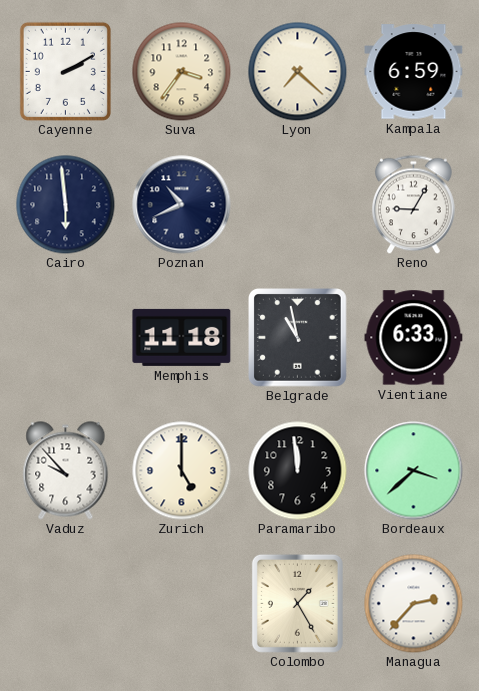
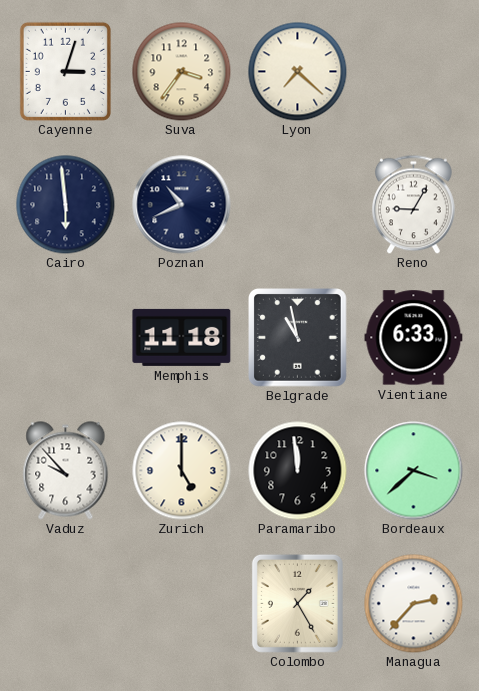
Cayenne: 2:10 -> 3:03 (65, 71)
Kampala: 6:59 -> none (414, 72)
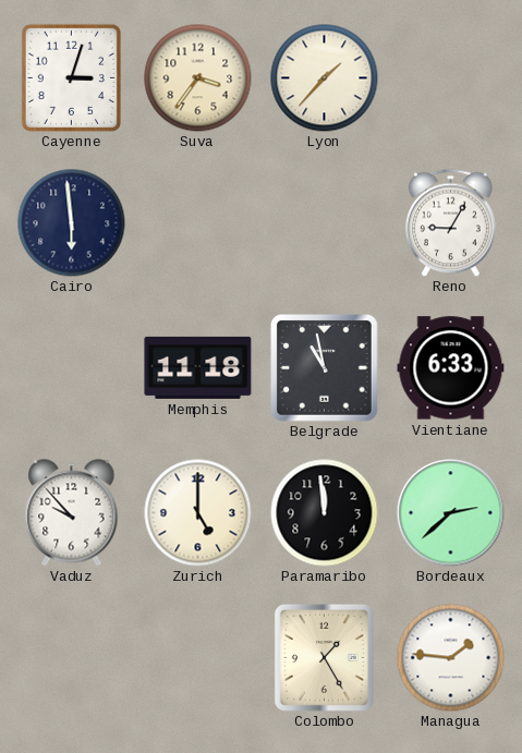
Lyon: 7:22 -> 1:37 (325, 78)
Poznan: 10:41 -> none (182, 205)
Bordeaux: 3:38 -> 2:38 (451, 513)
Managua: 2:37 -> 1:46 (451, 658)
